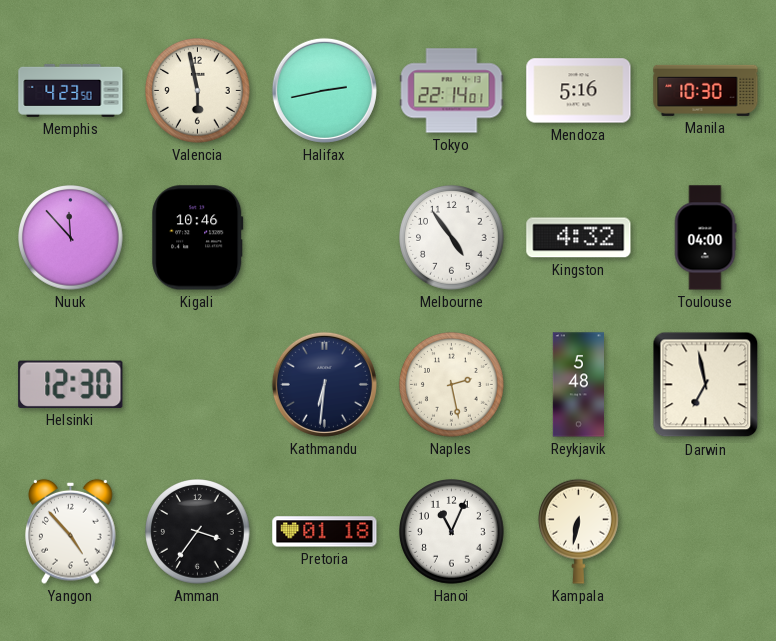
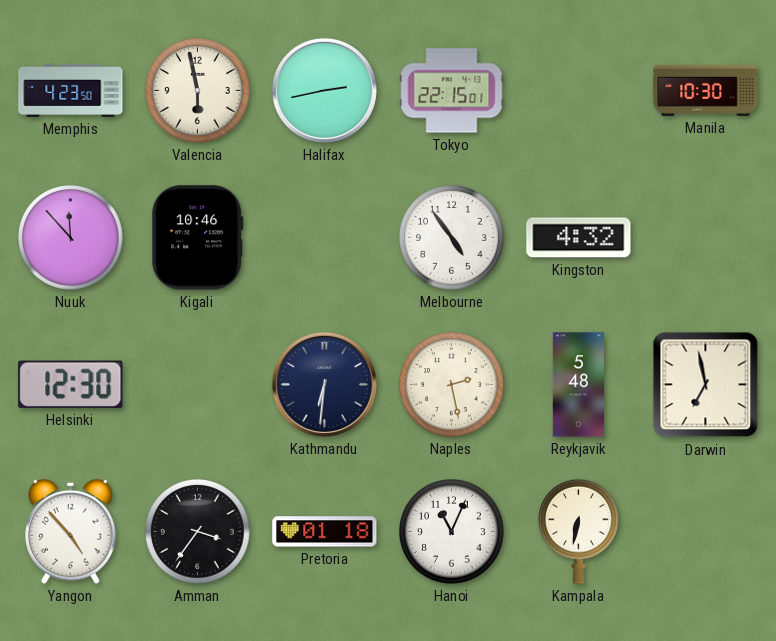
Tokyo: 22:14 -> 22:15 (452, 91)
Mendoza: 5:16 -> none (579, 91)
Toulouse: 04:00 -> none (705, 238)
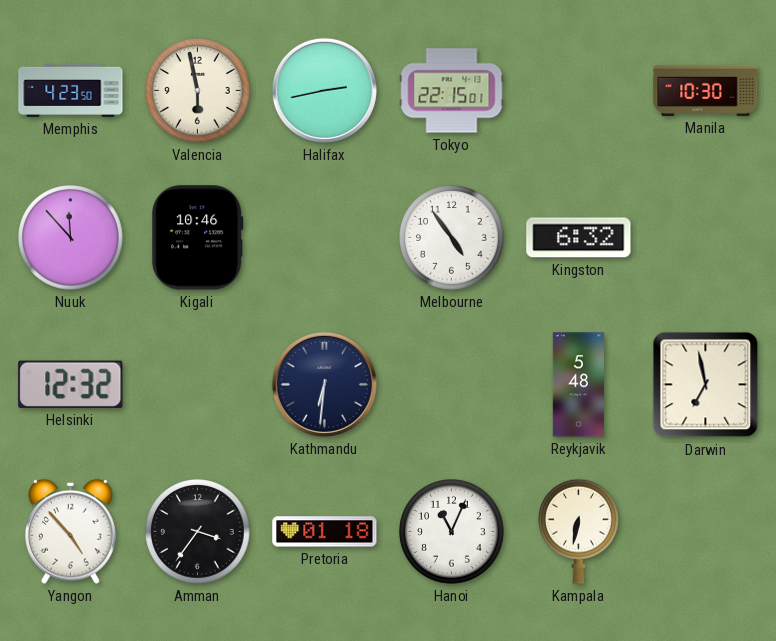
Kingston: 4:32 -> 6:32 (579, 238)
Helsinki: 12:30 -> 12:32 (71, 384)
Naples: 2:28 -> none (452, 385)
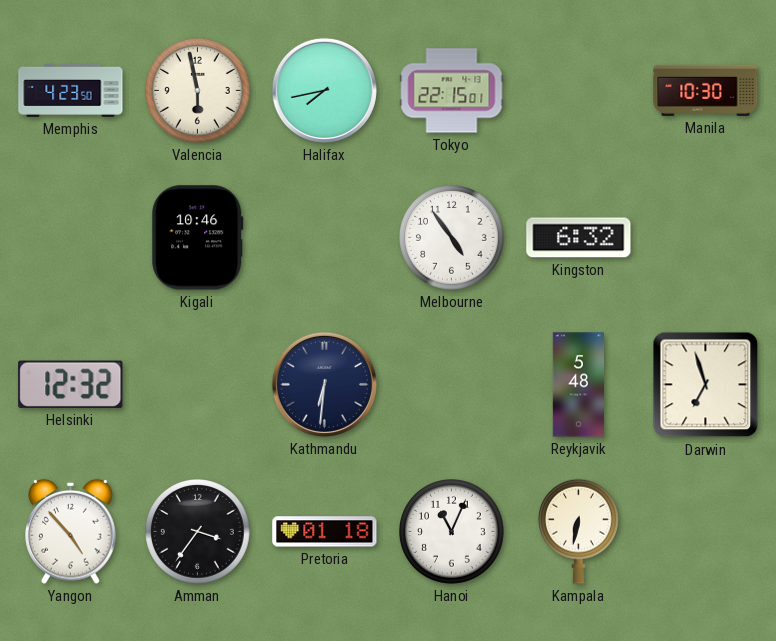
Halifax: 2:43 -> 7:43 (324, 90)
Nuuk: 11:53 -> none (71, 238)
Darwin: 6:58 -> 6:57 (706, 385)
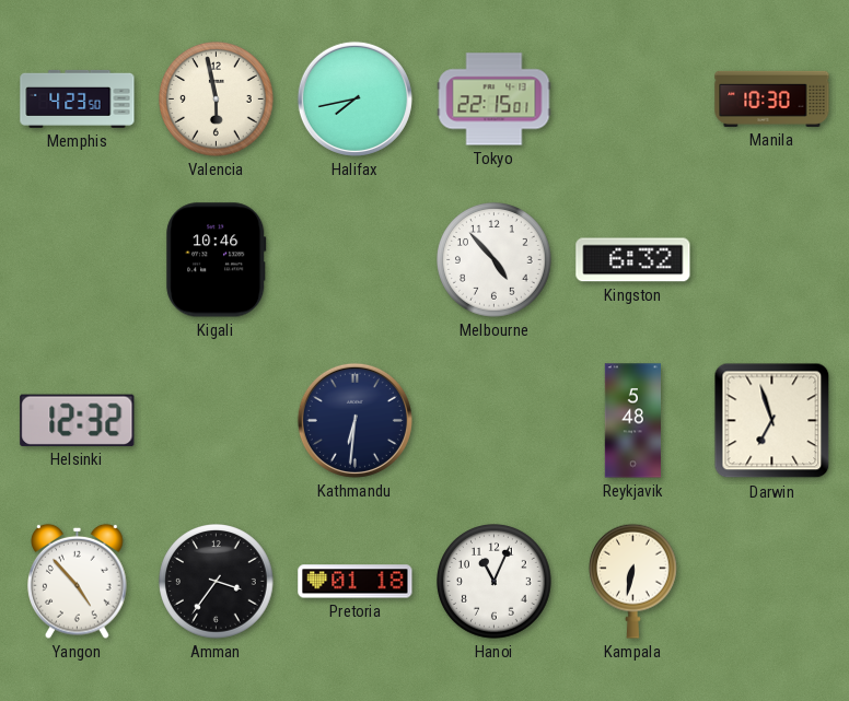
Melbourne: 4:54 -> 4:53 (495, 260)
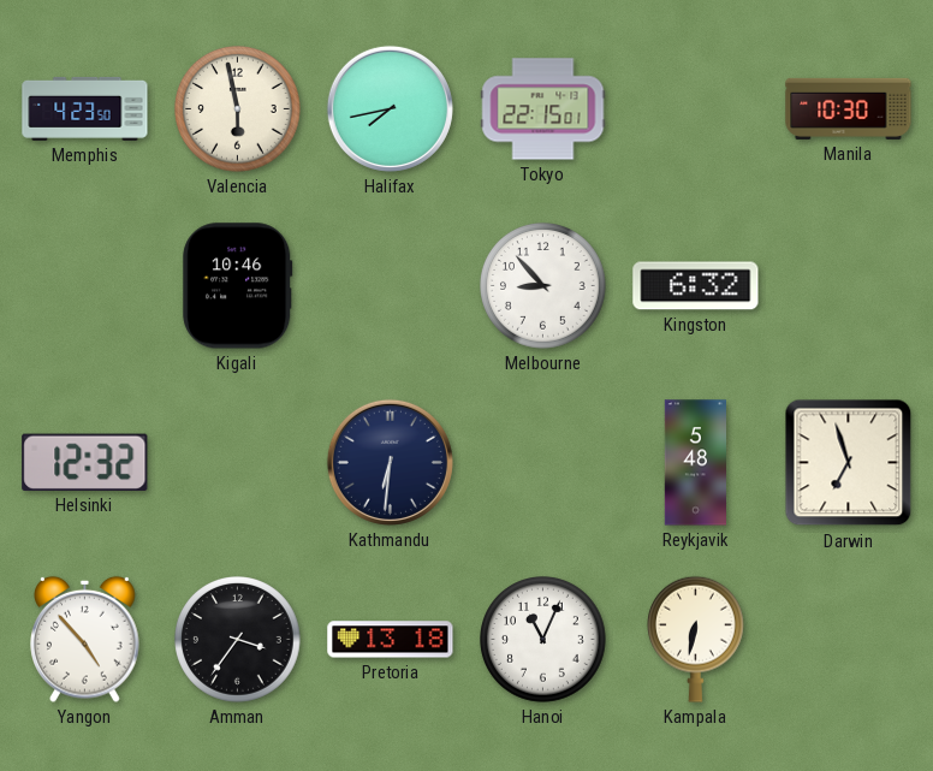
Melbourne: 4:53 -> 8:53 (543, 286)
Pretoria: 01:18 -> 13:18 (391, 640)
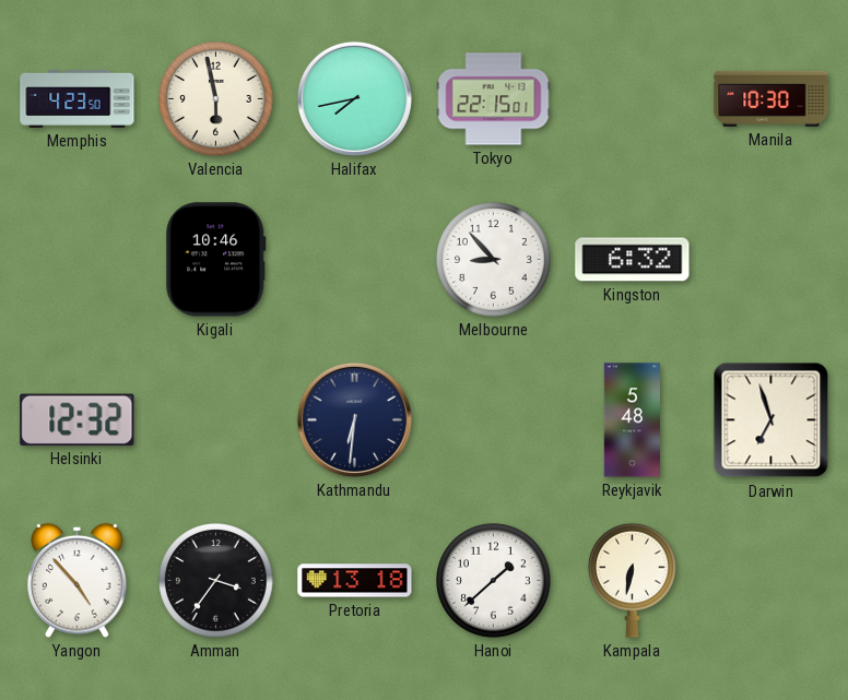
Hanoi: 11:04 -> 1:38 (494, 581)
